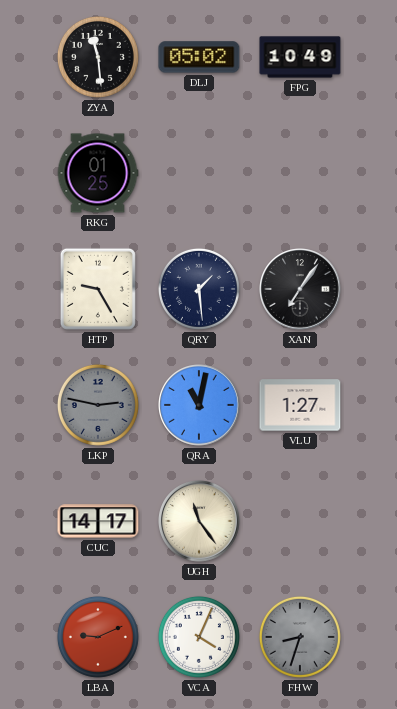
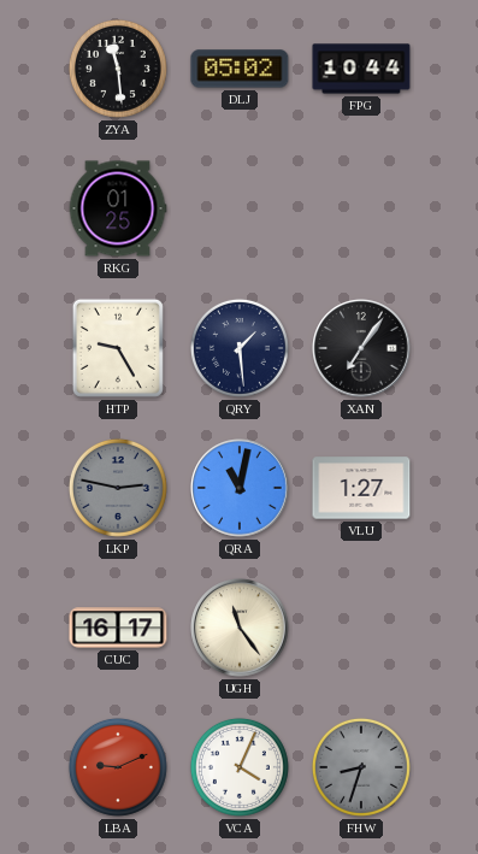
FPG: 10:49 -> 10:44 (361, 69)
CUC: 14:17 -> 16:17 (118, 628)
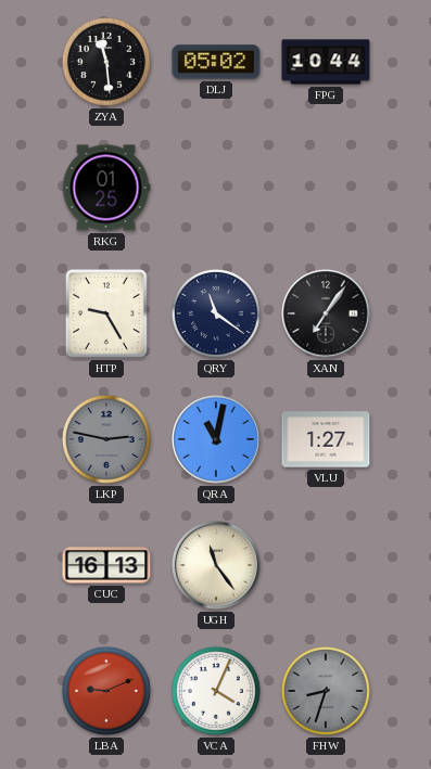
QRY: 1:29 -> 11:21 (216, 313)
CUC: 16:17 -> 16:13 (106, 565)
